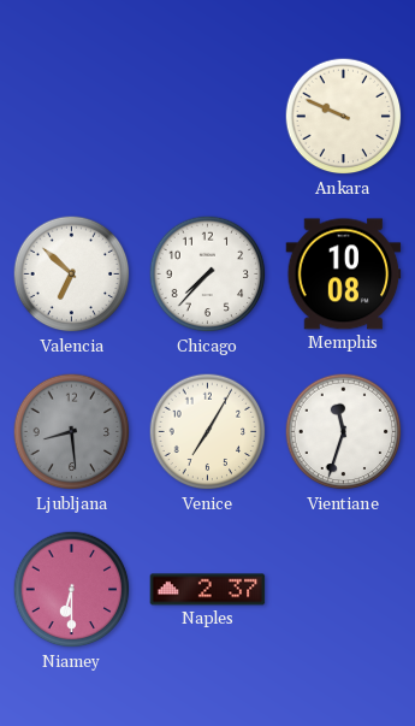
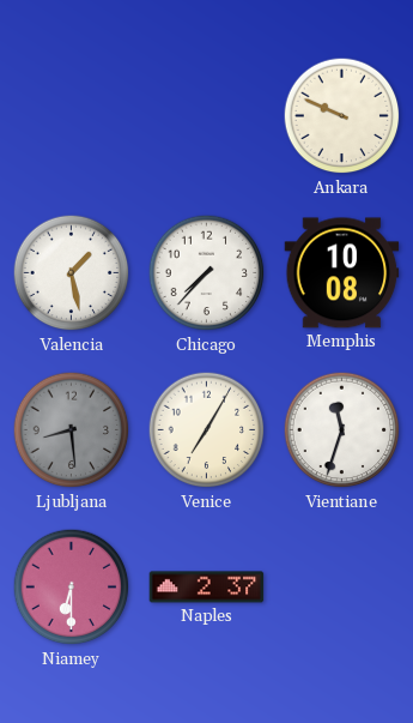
Valencia: 6:52 -> 1:28 (72, 273)
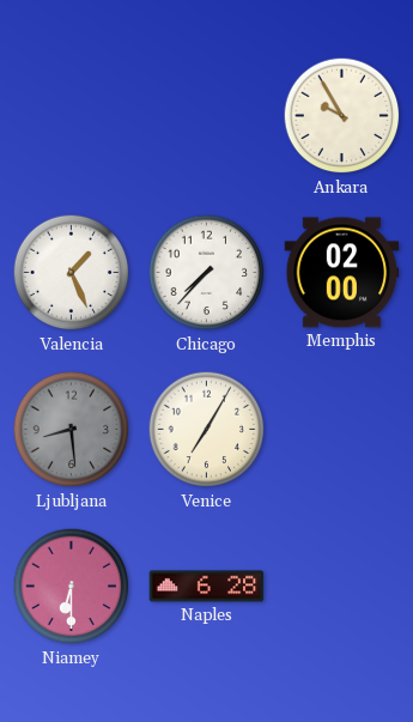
Ankara: 9:49 -> 9:55 (342, 116)
Valencia: 1:28 -> 1:26 (72, 273)
Memphis: 10:08 -> 02:00 (342, 273)
Vientiane: 11:33 -> none (342, 430)
Naples: 2:37 -> 6:28 (207, 587)
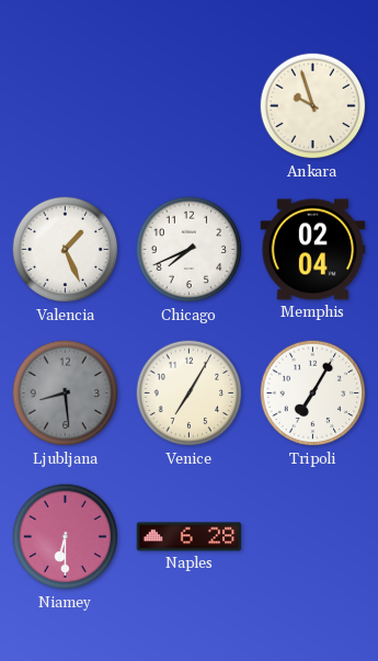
Ankara: 9:55 -> 9:57 (313, 106)
Chicago: 7:37 -> 7:41 (190, 250)
Memphis: 02:00 -> 02:04 (313, 250)
Tripoli: none -> 7:05 (313, 394)
